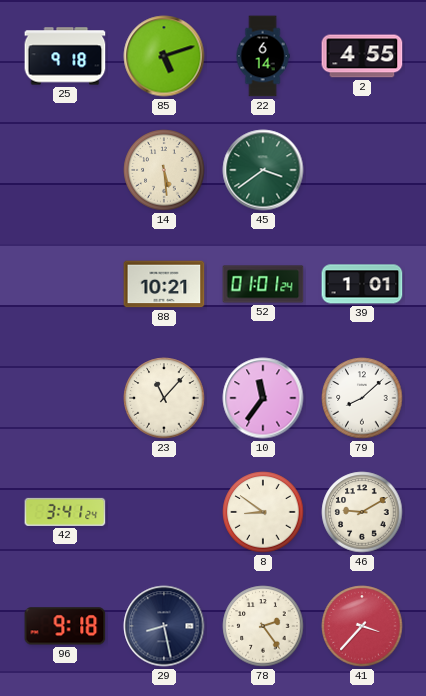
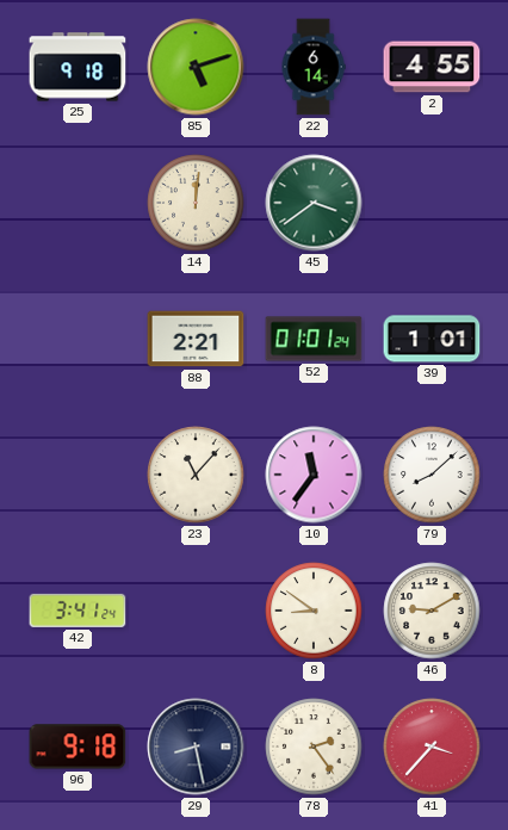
14: 5:29 -> 12:01 (196, 203)
88: 10:21 -> 2:21 (196, 339)
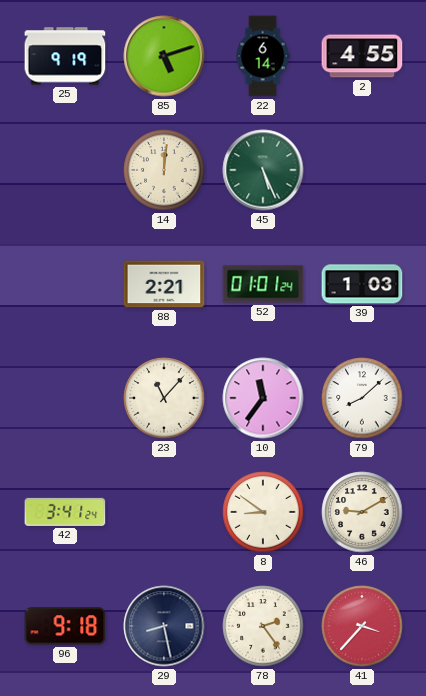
25: 9:18 -> 9:19 (65, 56)
45: 3:39 -> 5:26 (263, 170)
39: 1:01 -> 1:03 (362, 284)
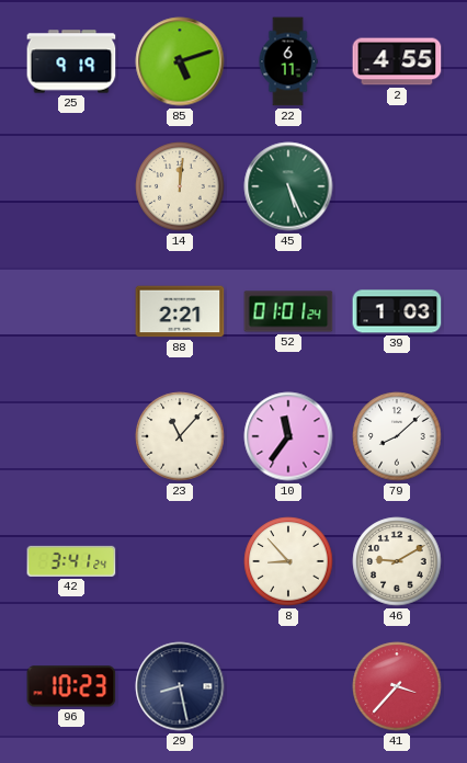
22: 6:14 -> 6:11 (288, 61)
8: 8:51 -> 8:53 (288, 561)
96: 9:18 -> 10:23 (71, 686)
78: 2:24 -> none (263, 626)
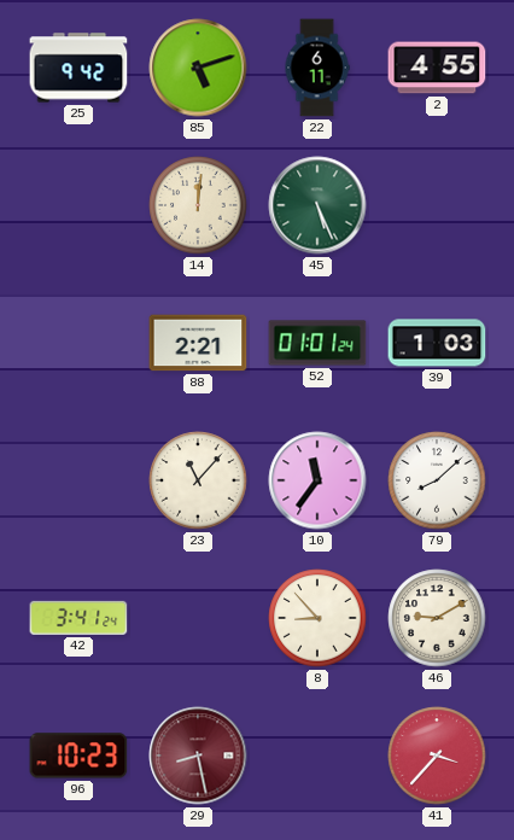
25: 9:19 -> 9:42 (78, 68)
29 dial: navy -> burgundy (198, 756)
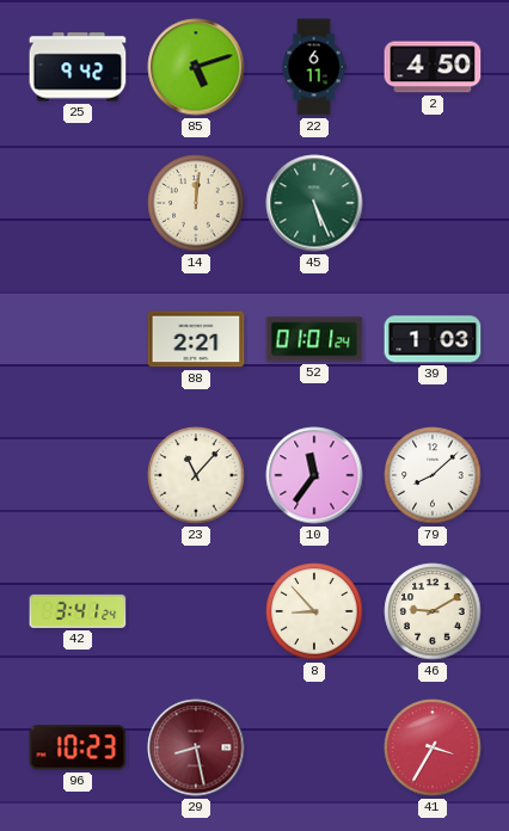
2: 4:55 -> 4:50 (433, 67)
41: 3:37 -> 3:35 (433, 747)
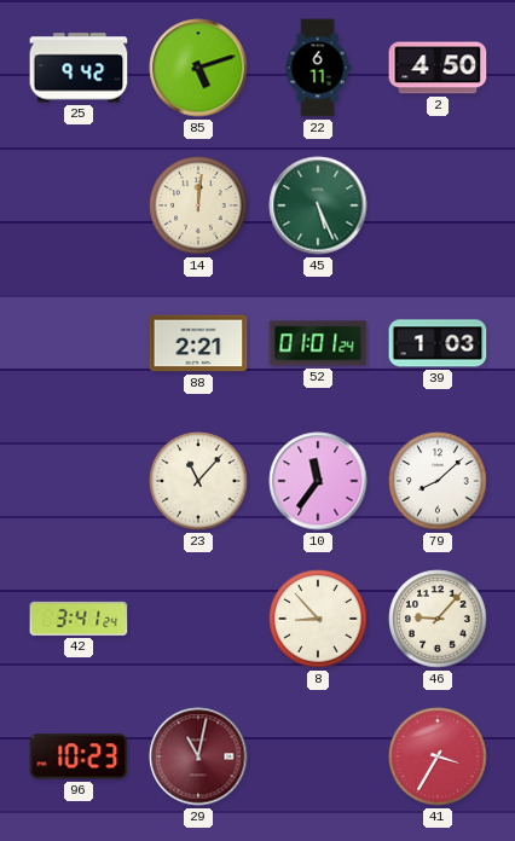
46: 9:10 -> 9:07 (438, 619)
29: 8:28 -> 11:02 (198, 756)
